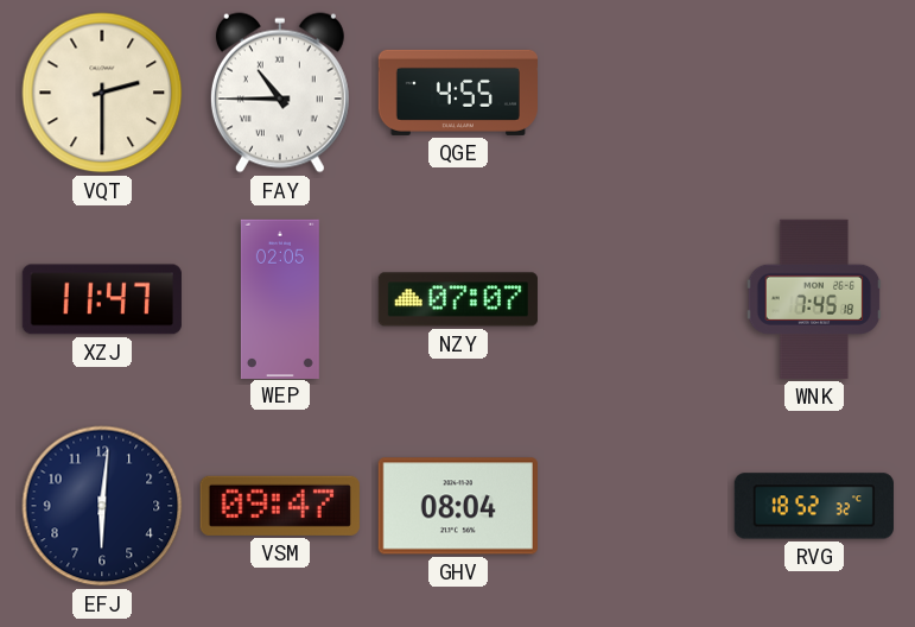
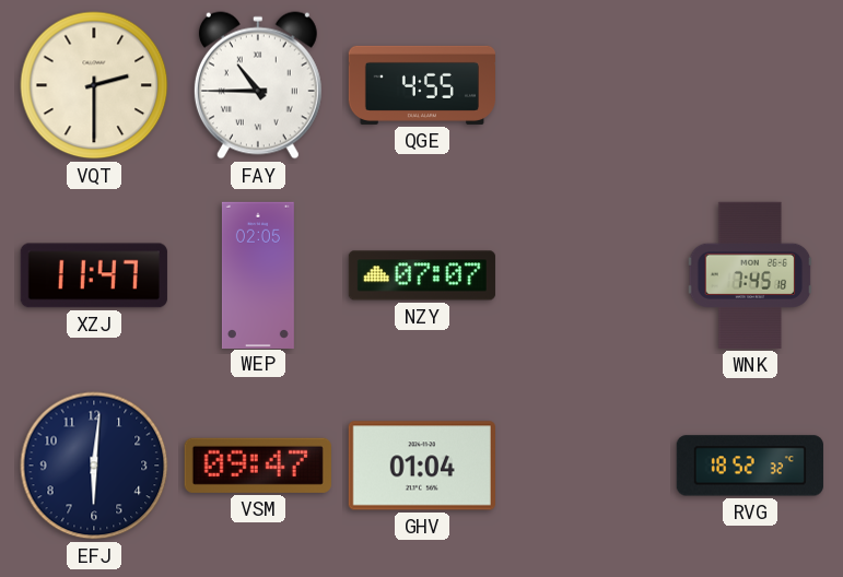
GHV: 08:04 -> 01:04 (422, 466)
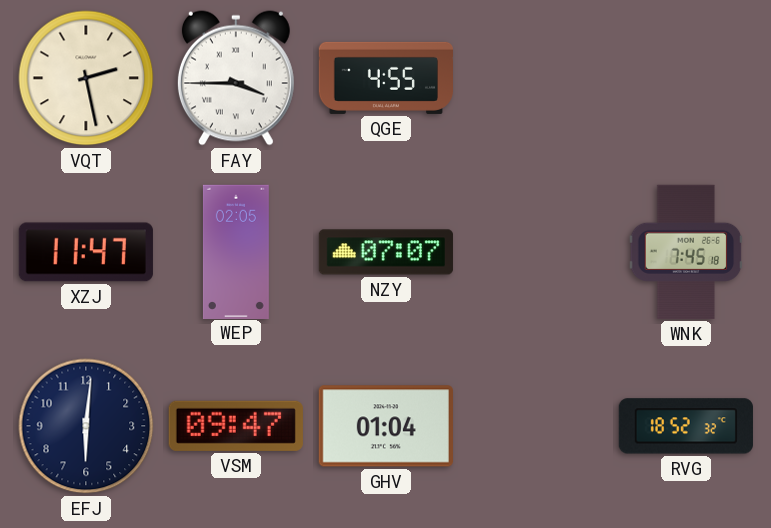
VQT: 2:30 -> 2:28 (86, 78)
FAY: 10:45 -> 3:45 (236, 78)
